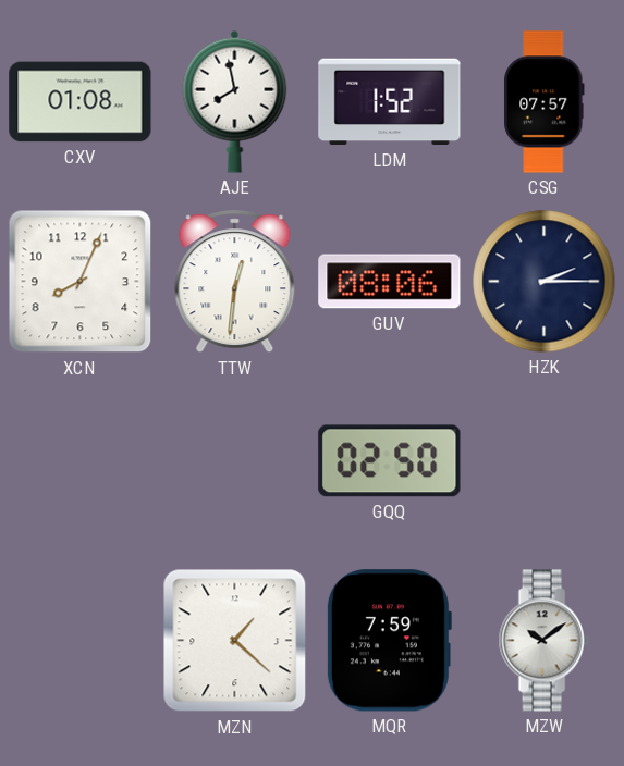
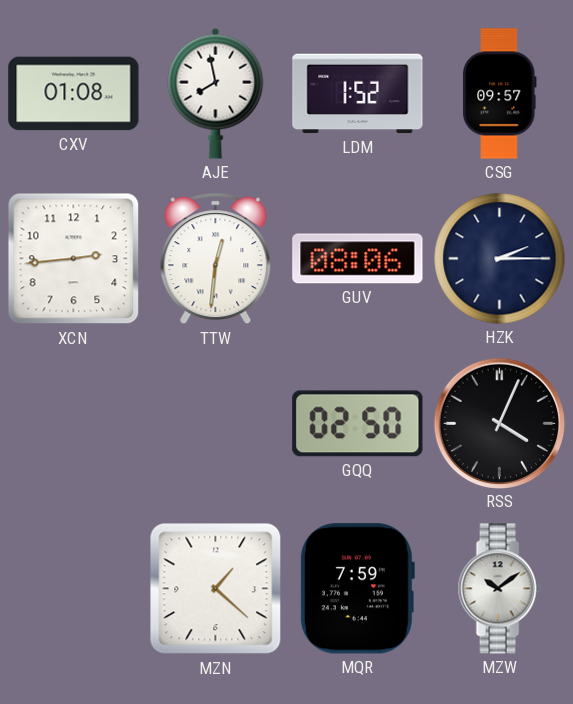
CSG: 07:57 -> 09:57 (500, 94)
XCN: 8:04 -> 2:44 (74, 259)
RSS: none -> 4:04 (499, 423)
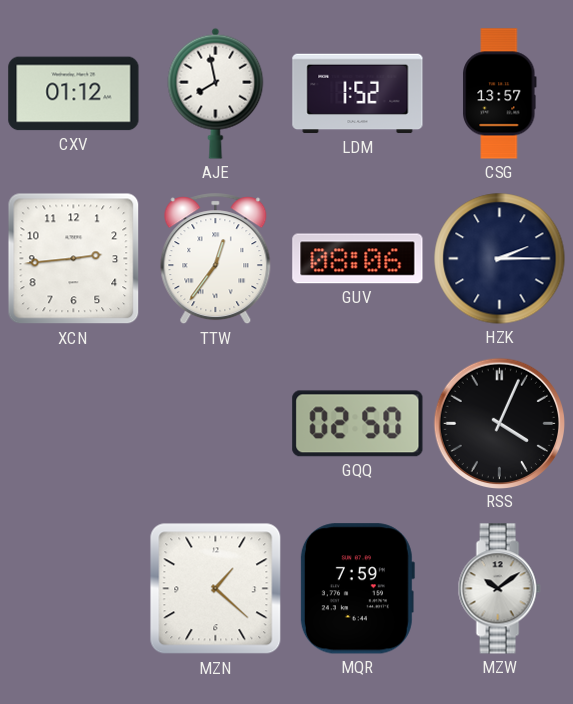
CXV: 01:08 -> 01:12 (74, 94)
CSG: 09:57 -> 13:57 (500, 94)
TTW: 12:31 -> 12:36 (216, 259)
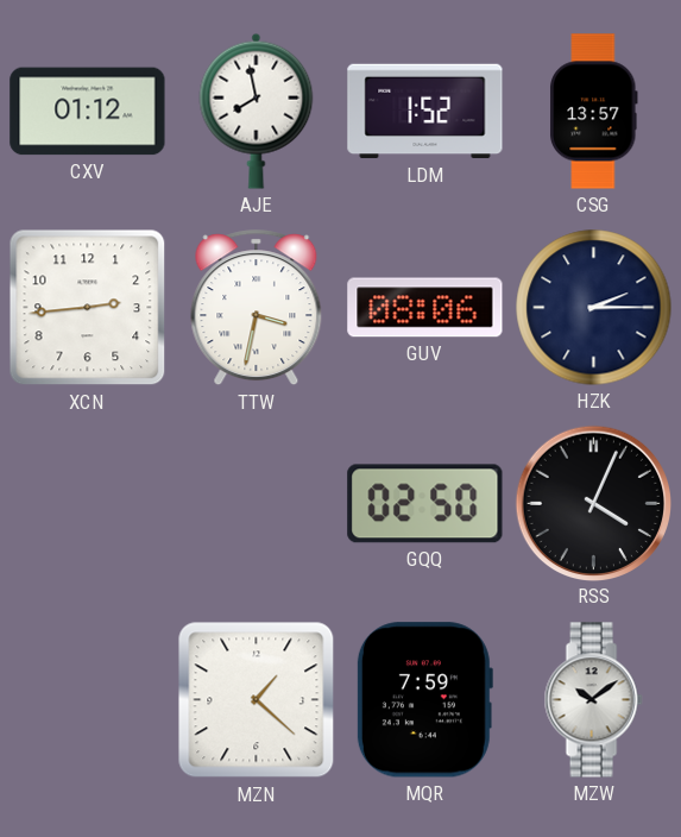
TTW: 12:36 -> 3:32 (257, 308)
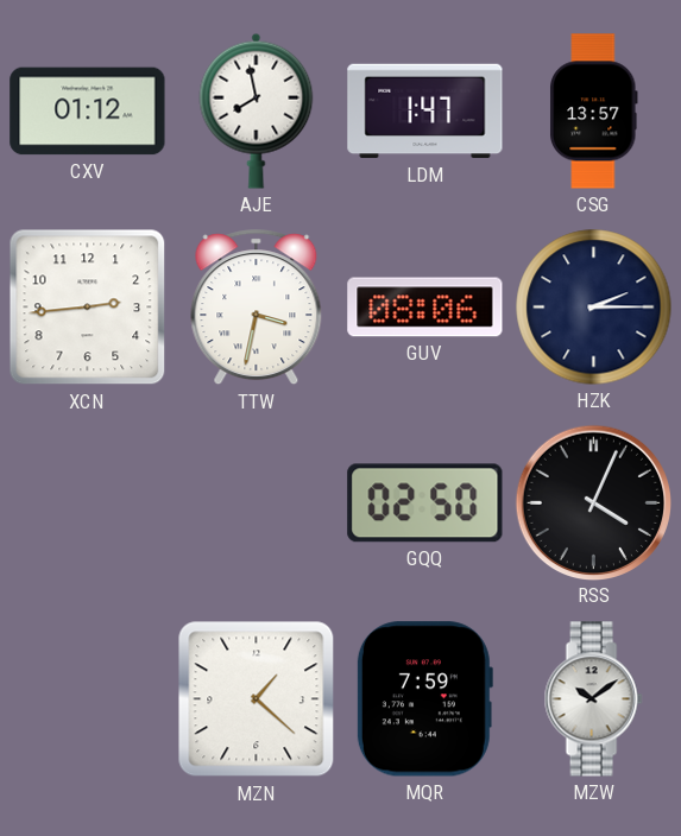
LDM: 1:52 -> 1:47 (425, 112)
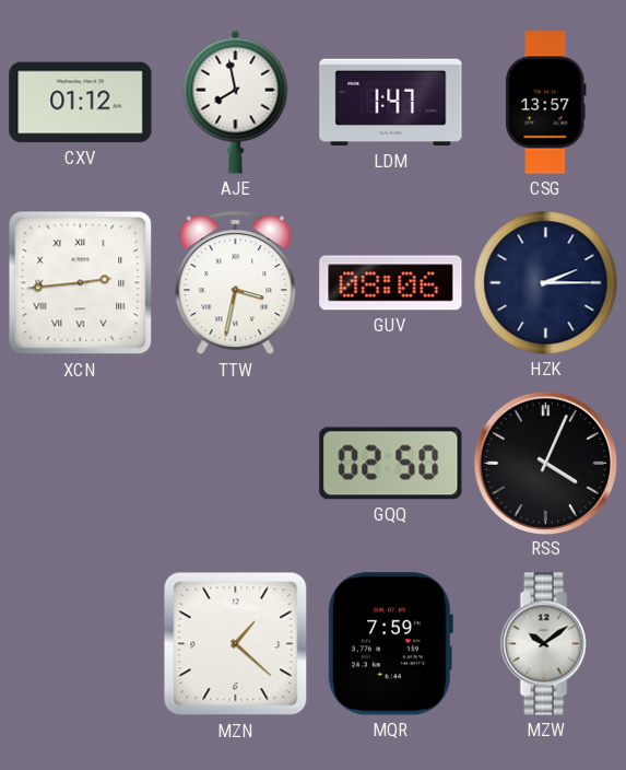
XCN numerals: Arabic -> Roman (81, 283)
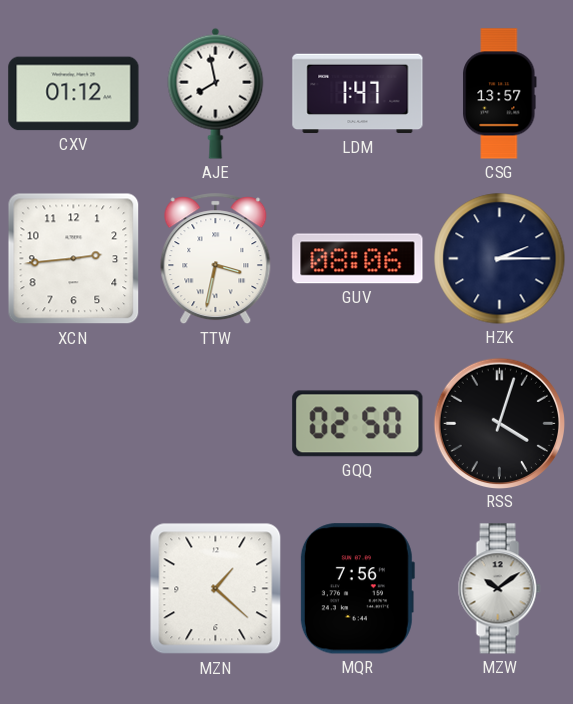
XCN numerals: Roman -> Arabic (74, 259)
RSS: 4:04 -> 4:03 (499, 423)
MQR: 7:59 -> 7:56 (357, 589)
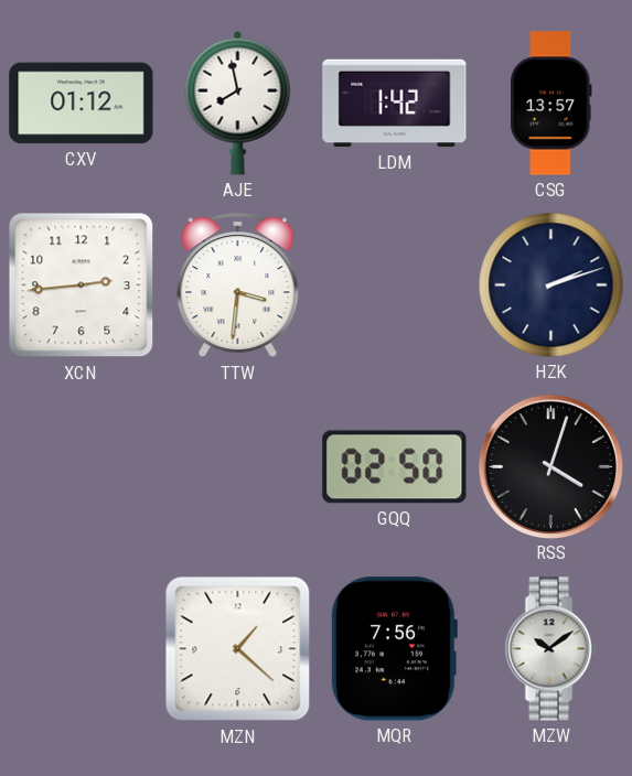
LDM: 1:47 -> 1:42 (395, 104)
TTW: 3:32 -> 3:31 (238, 285)
GUV: 08:06 -> none (358, 259)
HZK: 2:15 -> 2:12 (551, 285)
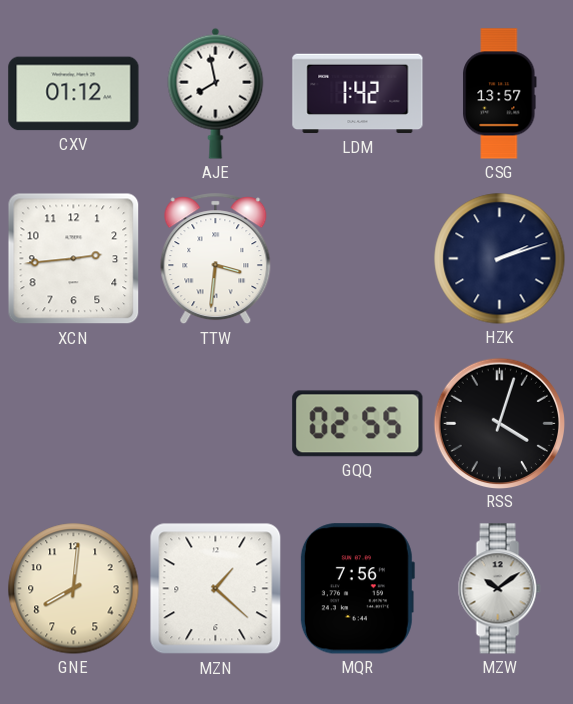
GQQ: 02:50 -> 02:55 (358, 424)
GNE: none -> 8:01 (74, 589)
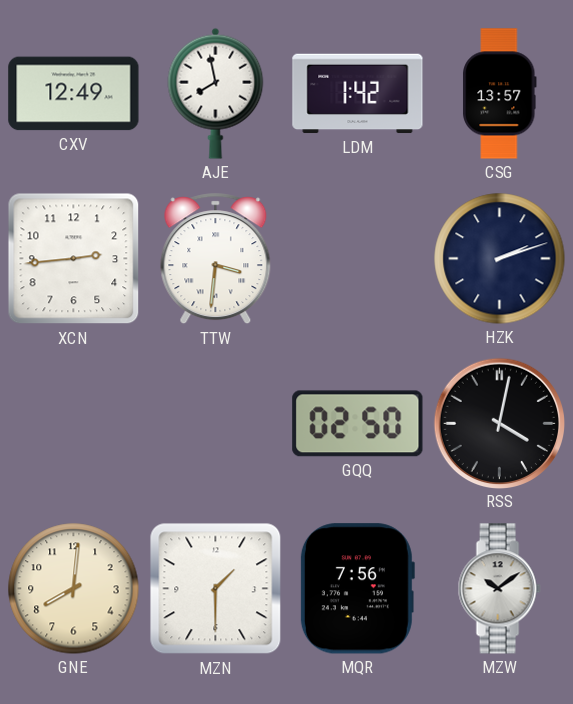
CXV: 01:12 -> 12:49 (74, 94)
GQQ: 02:55 -> 02:50 (358, 424)
RSS: 4:03 -> 4:02 (499, 423)
MZN: 1:22 -> 1:30 (216, 589)
